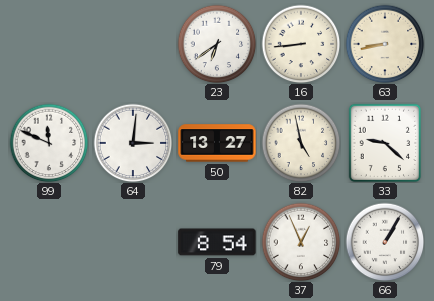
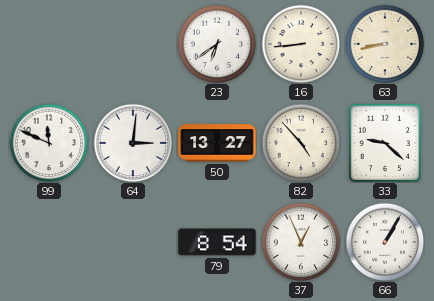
82: 4:58 -> 4:53 (301, 143)
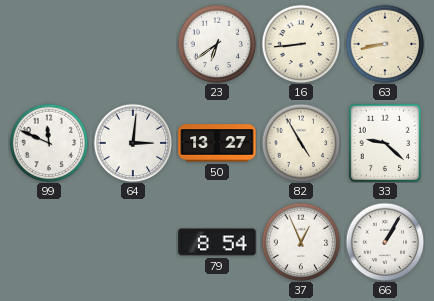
82: 4:53 -> 4:55 (301, 143)
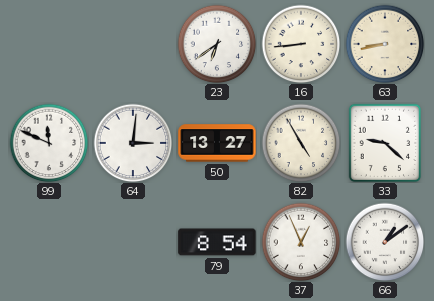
66: 1:05 -> 1:09 (385, 242)
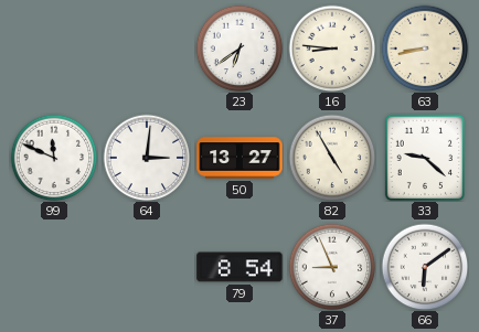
16: 8:44 -> 8:46 (332, 49)
37: 12:56 -> 8:56 (332, 267)
66: 1:09 -> 6:09 (425, 267)
